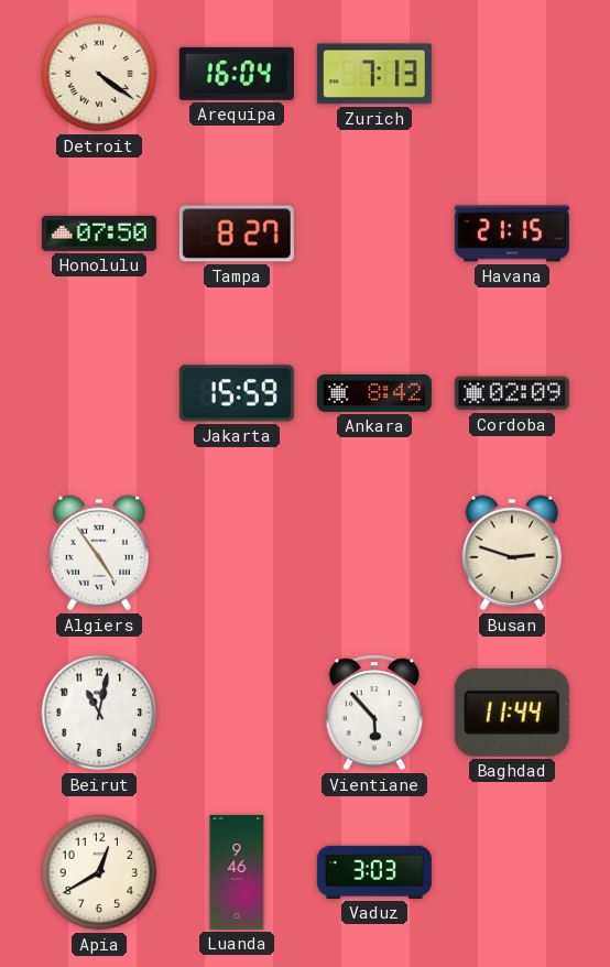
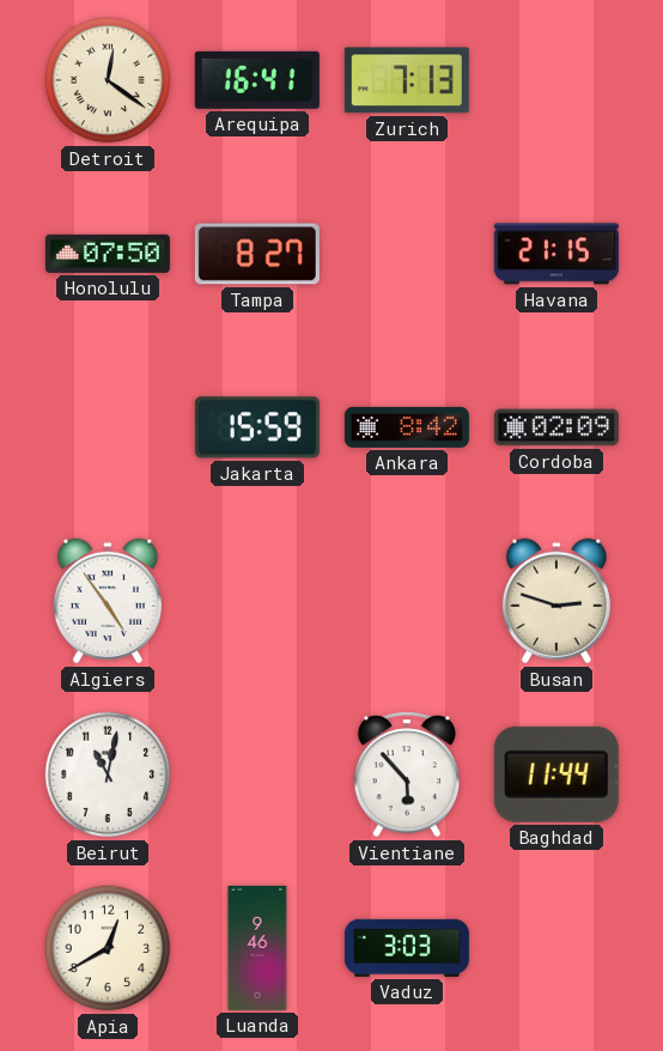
Detroit: 4:21 -> 12:21 (108, 80)
Arequipa: 16:04 -> 16:41 (257, 80)
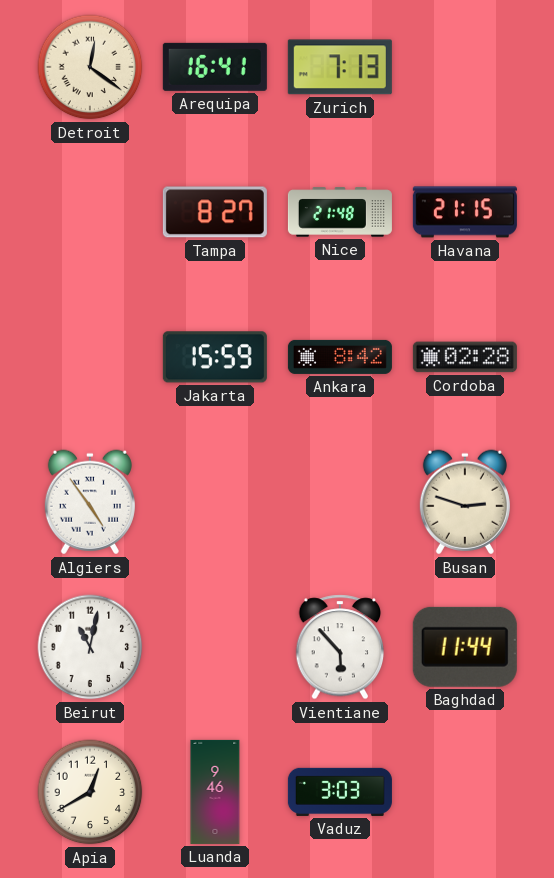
Honolulu: 07:50 -> none (108, 254)
Nice: none -> 21:48 (340, 212)
Cordoba: 02:09 -> 02:28 (465, 357)
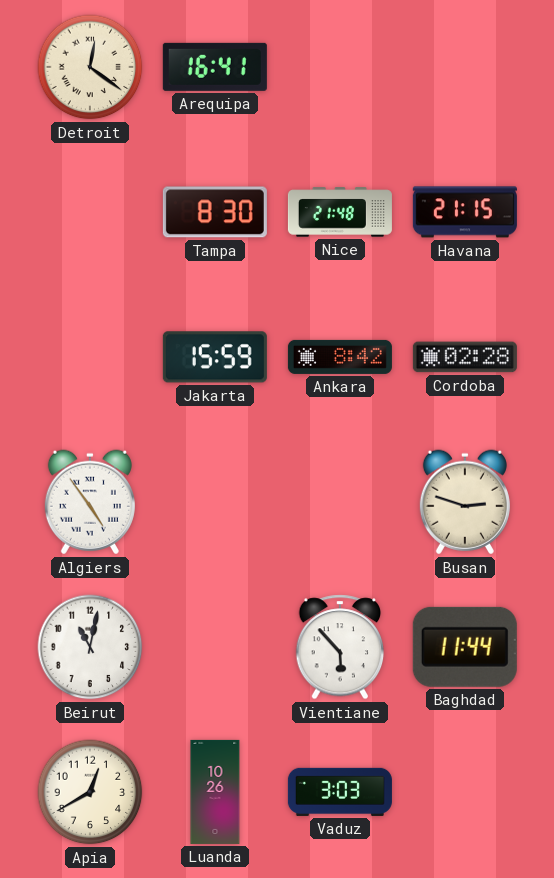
Zurich: 7:13 -> none (340, 67)
Tampa: 8:27 -> 8:30 (215, 212)
Luanda: 9:46 -> 10:26 (215, 792)
